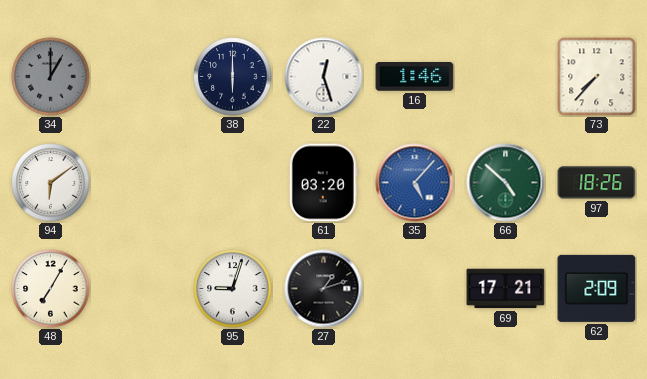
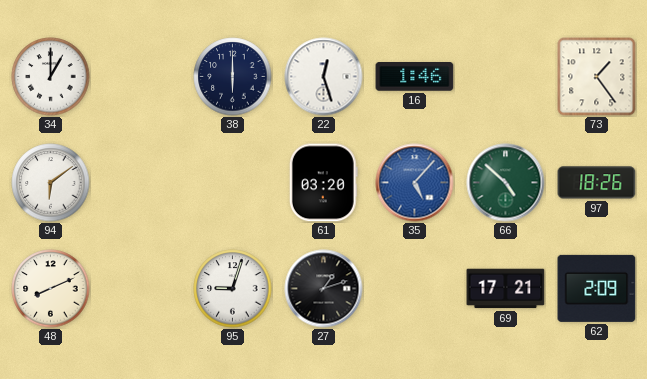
34 dial: grey -> white (51, 77)
73: 7:37 -> 1:24 (597, 77)
48: 7:05 -> 8:11 (51, 289)
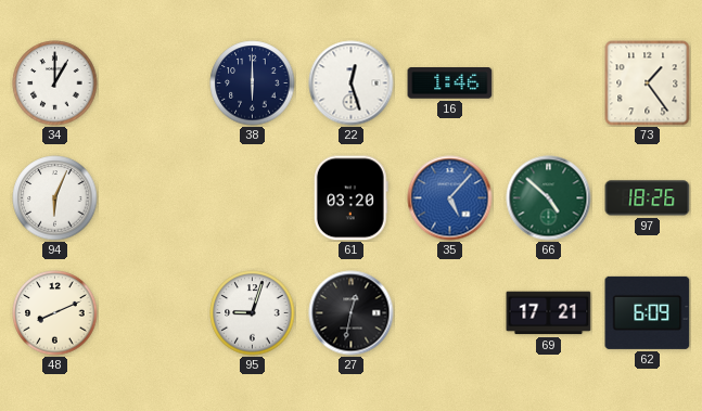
94: 6:09 -> 6:04 (55, 198)
27: 1:12 -> 12:32 (352, 313)
62: 2:09 -> 6:09 (648, 312)
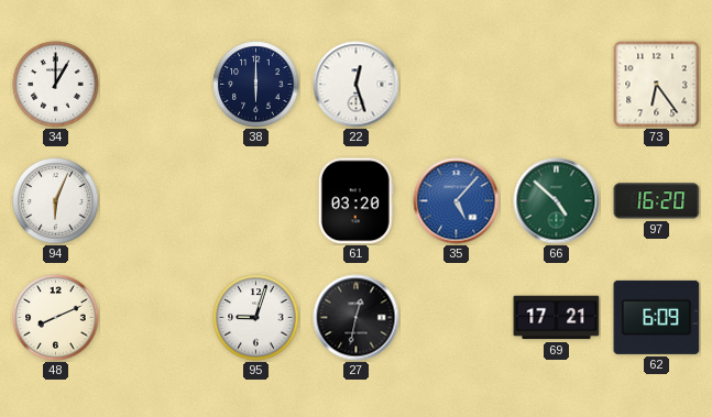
16: 1:46 -> none (450, 84)
73: 1:24 -> 6:24 (657, 85)
97: 18:26 -> 16:20 (657, 201)
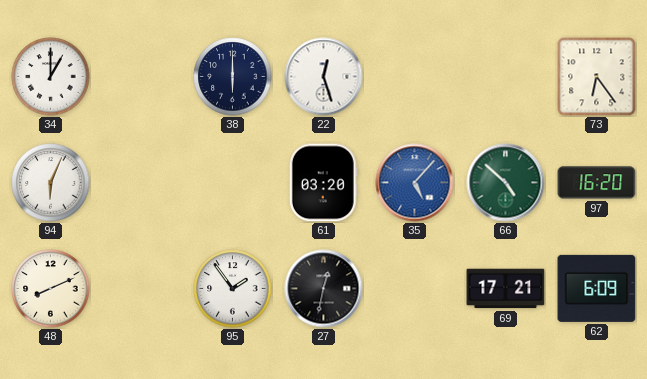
95: 9:03 -> 1:54 (233, 289)
